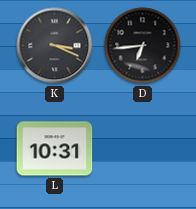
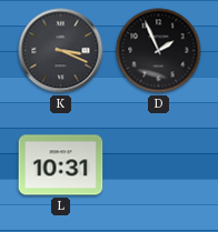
D: 6:44 -> 1:56 (159, 51)
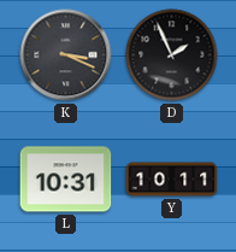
Y: none -> 10:11 (172, 180)
